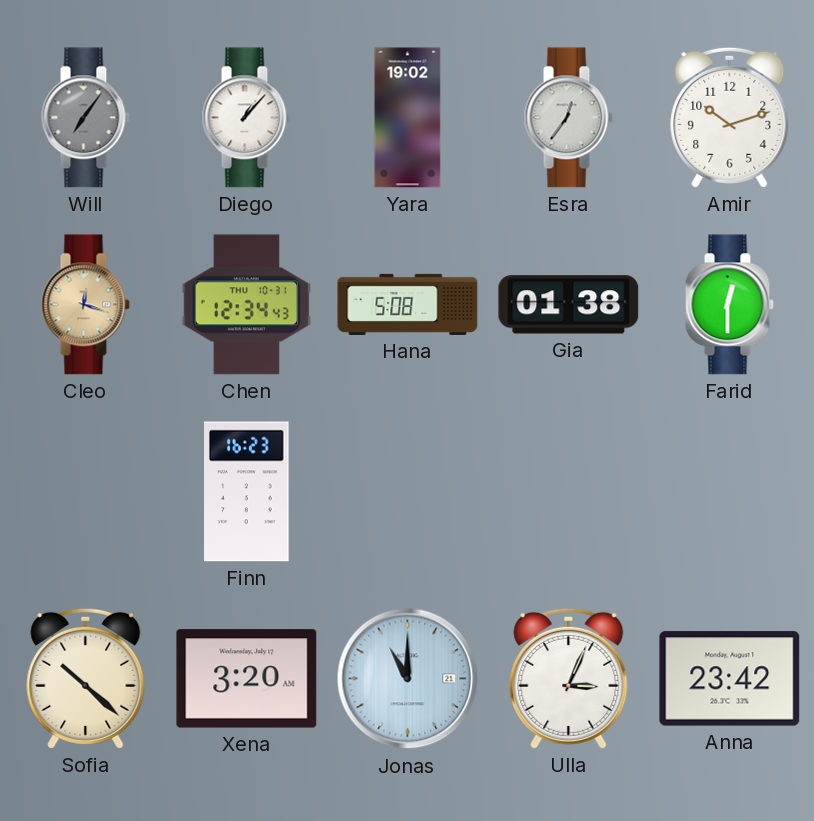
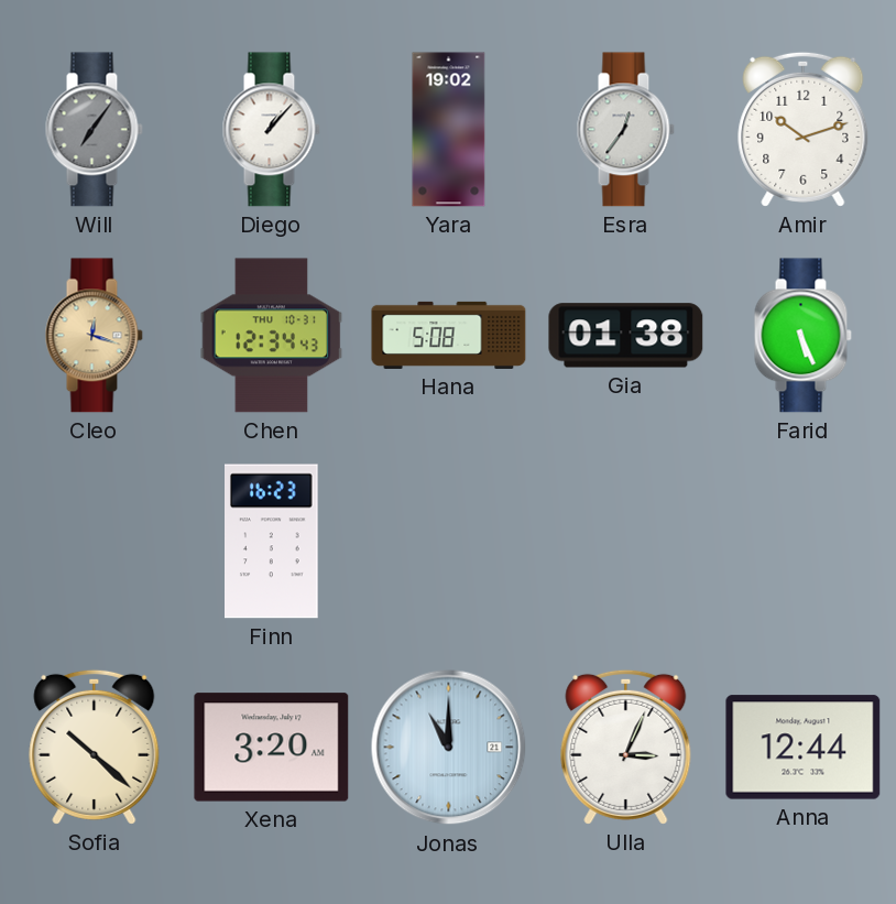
Farid: 12:30 -> 5:26 (802, 336)
Anna: 23:42 -> 12:44 (804, 748)
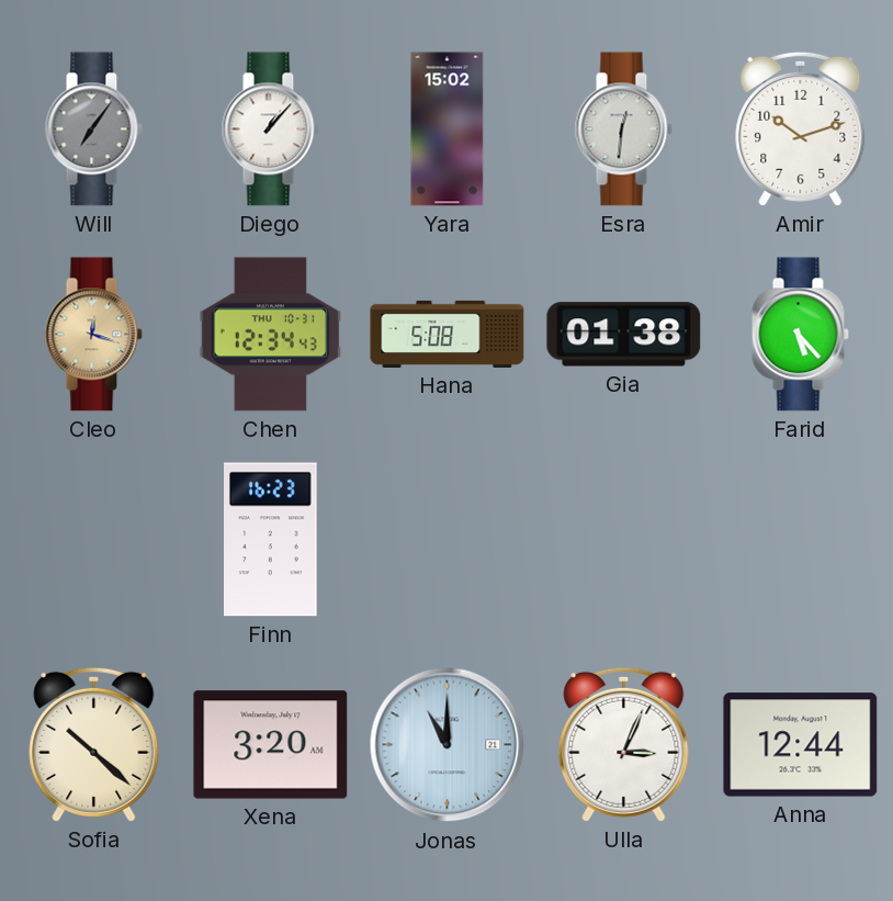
Yara: 19:02 -> 15:02 (448, 129)
Esra: 12:36 -> 12:31 (623, 129)
Farid: 5:26 -> 5:23 (800, 335)
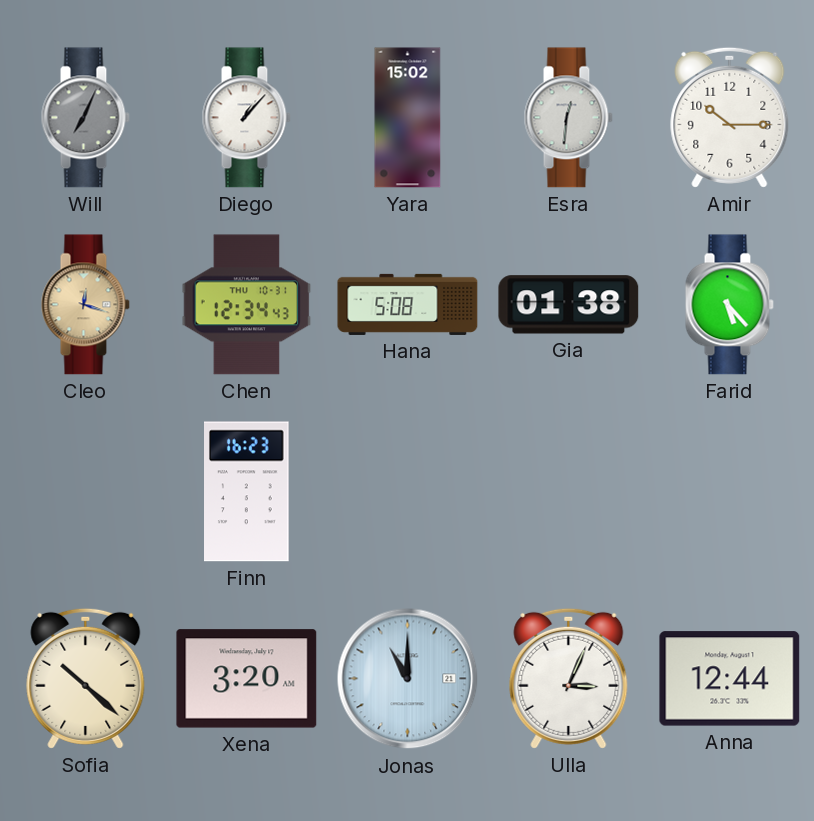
Will: 7:06 -> 7:04 (85, 118)
Amir: 10:12 -> 10:15 (730, 117)
